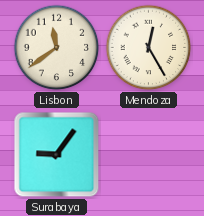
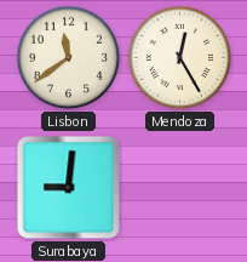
Surabaya: 9:06 -> 9:01 (69, 188)
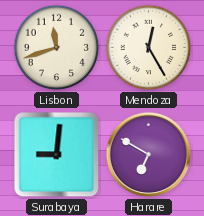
Lisbon: 11:39 -> 11:42 (57, 48)
Harare: none -> 6:50 (149, 155)
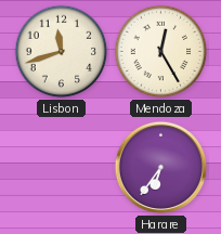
Surabaya: 9:01 -> none (57, 155)
Harare: 6:50 -> 6:36 (161, 168)
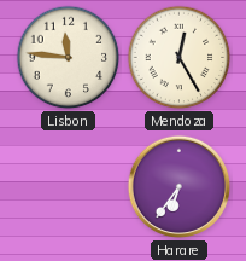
Lisbon: 11:42 -> 11:46 (69, 58)
